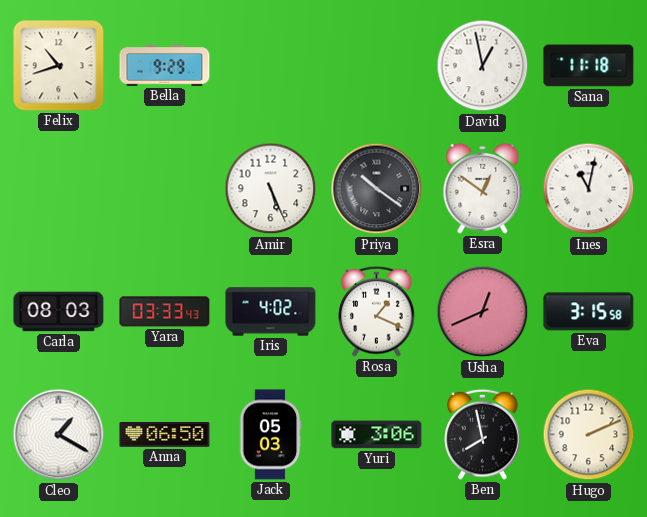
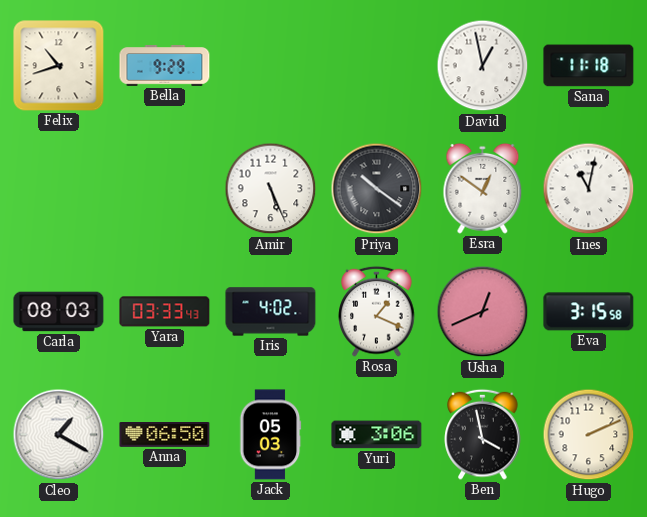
Ben: 7:58 -> 3:58 (483, 434)
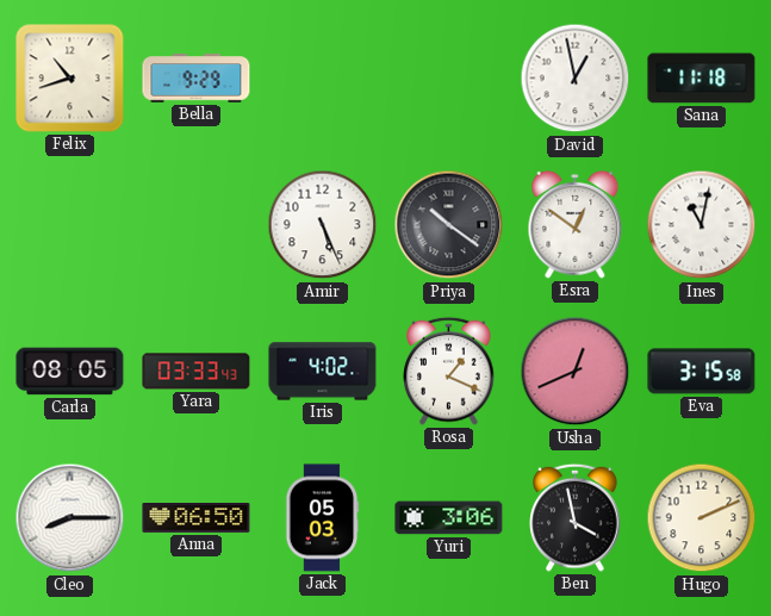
Carla: 08:03 -> 08:05 (70, 372)
Cleo: 1:20 -> 8:15 (70, 518)
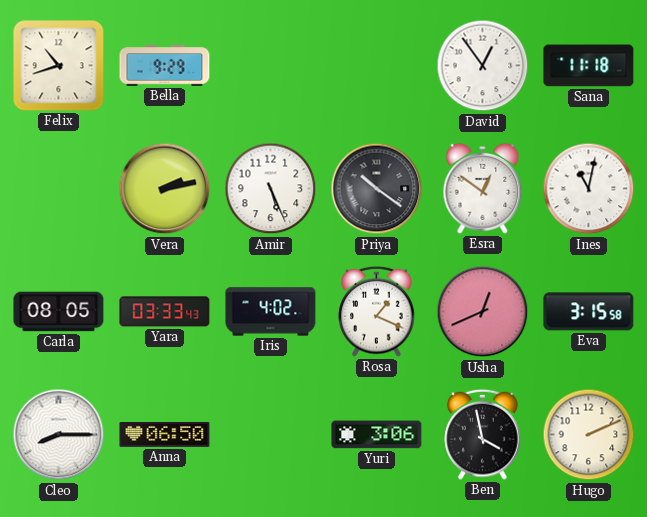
David: 12:58 -> 12:54 (483, 66)
Vera: none -> 2:13 (165, 189)
Jack: 05:03 -> none (322, 518)
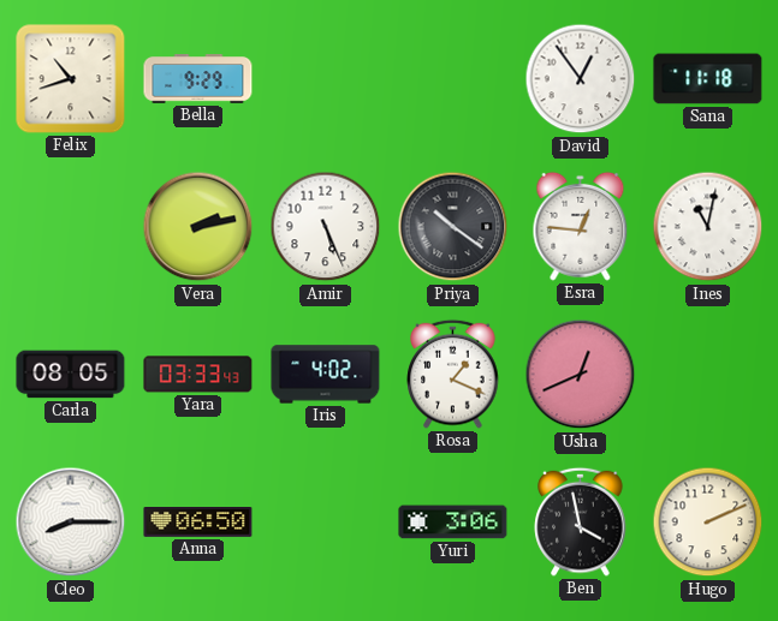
Esra: 12:51 -> 12:46 (581, 226)
Eva: 3:15 -> none (589, 312)
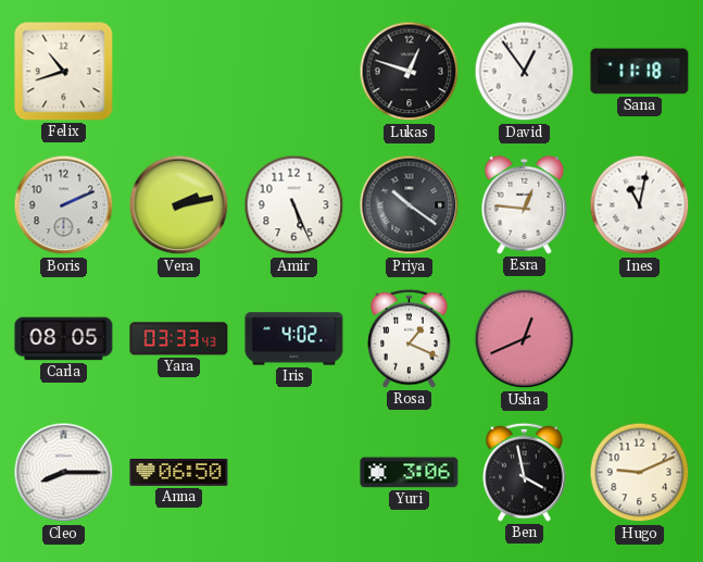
Bella: 9:29 -> none (198, 79)
Lukas: none -> 12:48 (410, 72)
Boris: none -> 2:11 (64, 205)
Hugo: 2:11 -> 9:11 (640, 473)
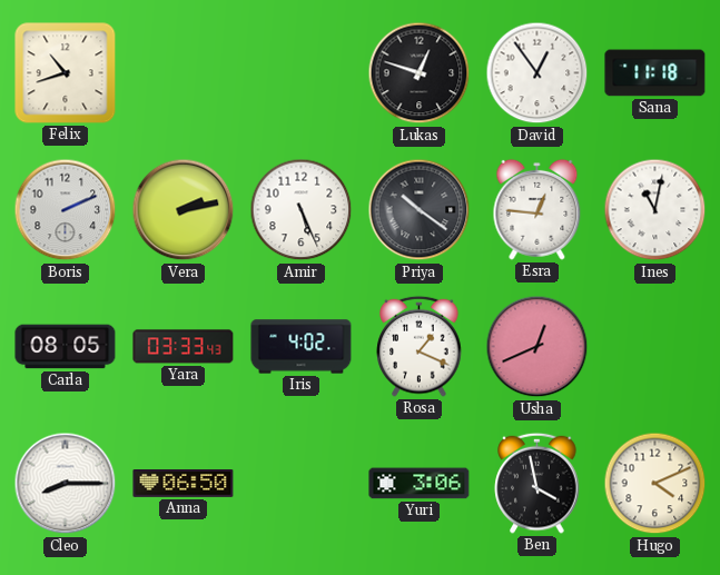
Hugo: 9:11 -> 4:11 (655, 484)
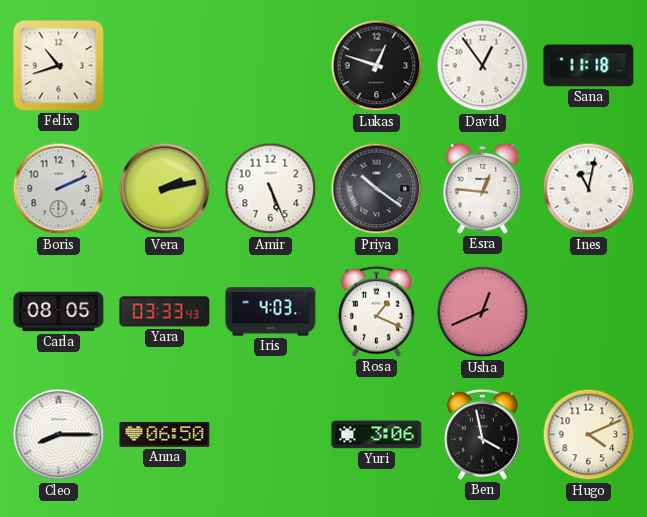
Iris: 4:02 -> 4:03 (271, 312)
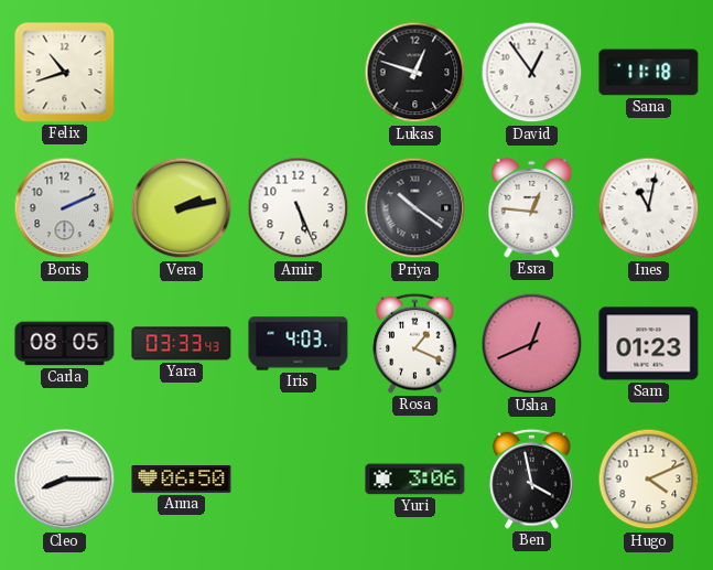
Sam: none -> 01:23 (649, 344)
